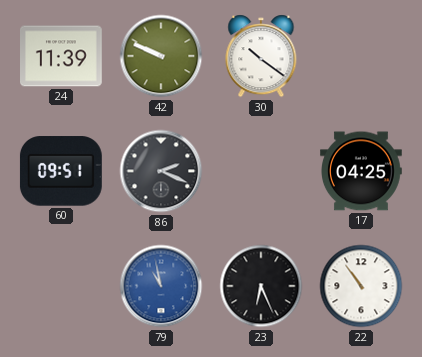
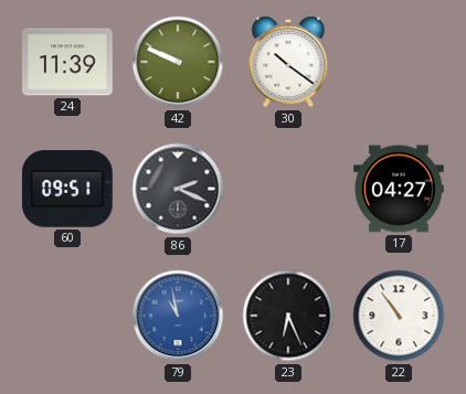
17: 04:25 -> 04:27 (400, 189)
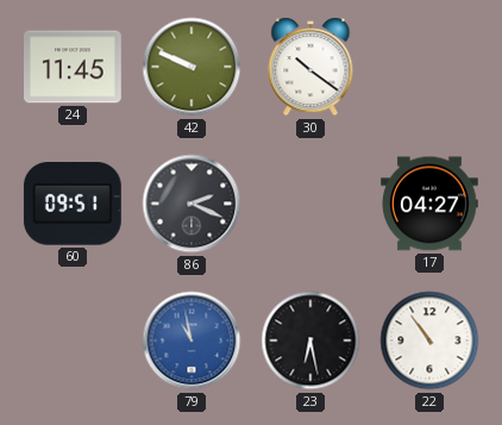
24: 11:39 -> 11:45 (74, 67)
23: 6:26 -> 6:28 (310, 340)
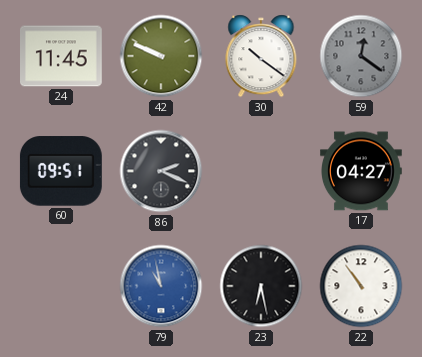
59: none -> 12:21 (361, 56)
